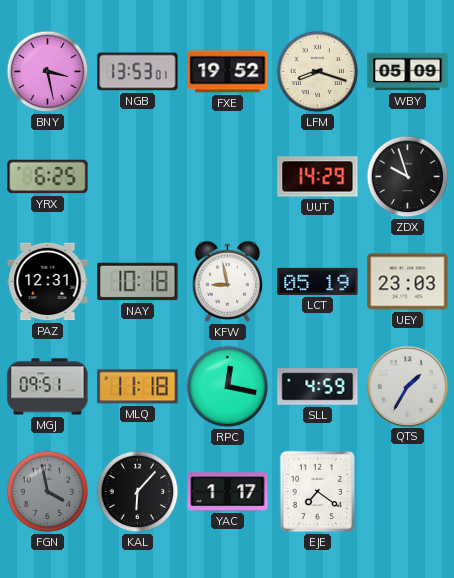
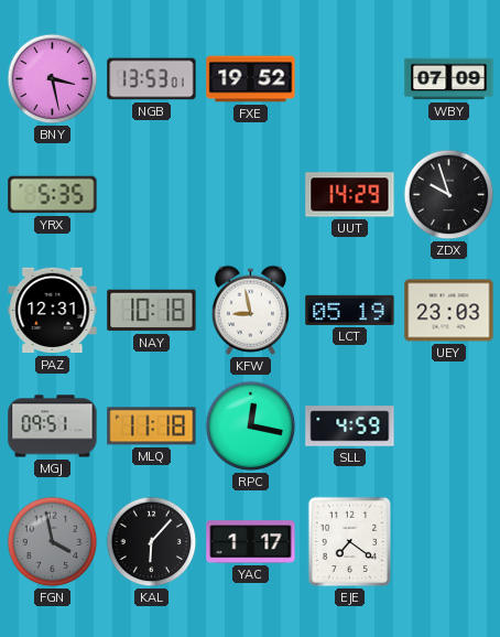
LFM: 8:18 -> none (318, 72)
WBY: 05:09 -> 07:09 (449, 79)
YRX: 6:25 -> 5:35 (53, 195)
QTS: 1:35 -> none (407, 386)
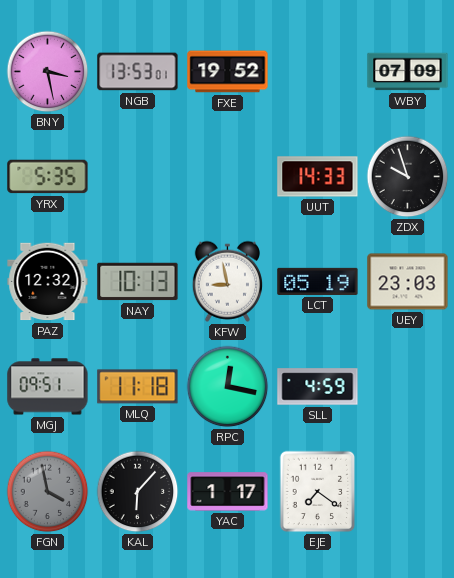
UUT: 14:29 -> 14:33 (318, 177)
PAZ: 12:31 -> 12:32 (48, 282)
NAY: 10:18 -> 10:13 (138, 282)
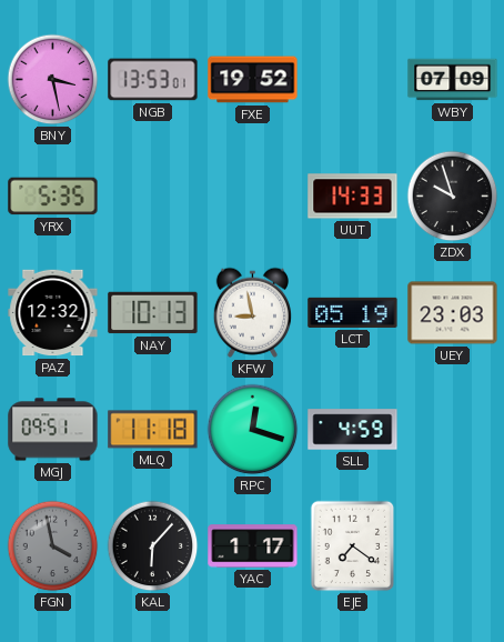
RPC: 12:17 -> 12:18 (253, 430)
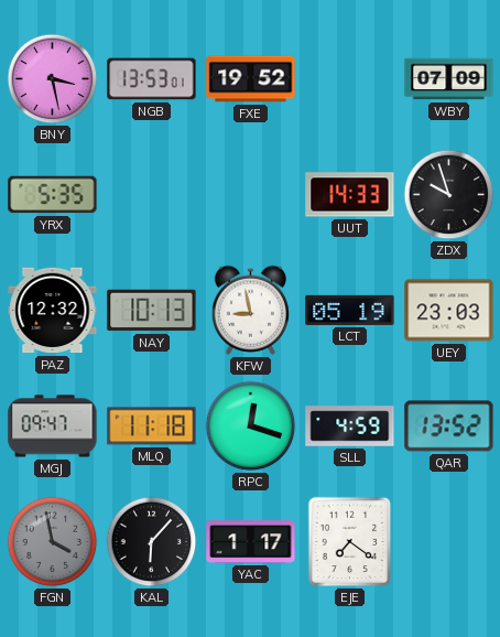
MGJ: 09:51 -> 09:47 (53, 427)
QAR: none -> 13:52 (449, 427)
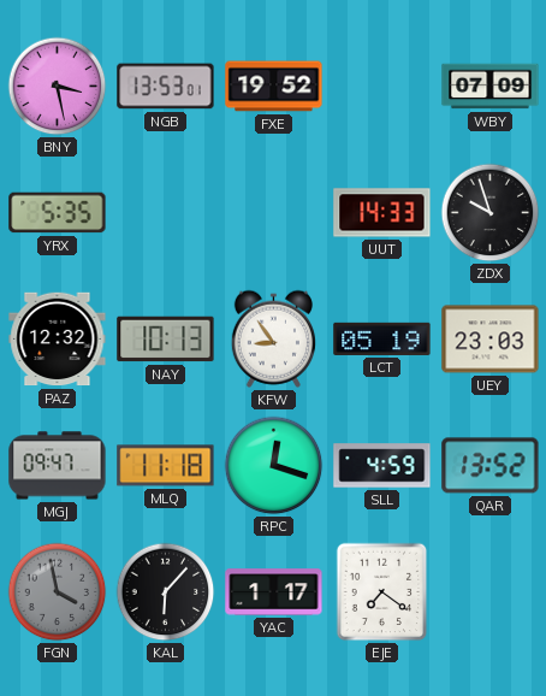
KFW: 8:58 -> 8:54 (273, 338)
